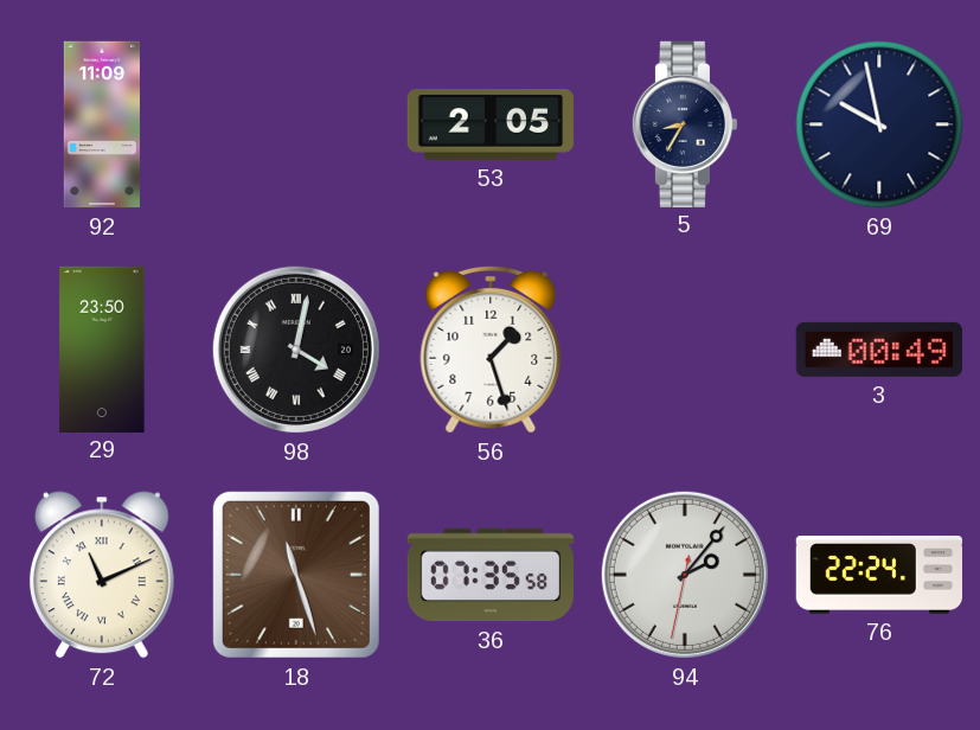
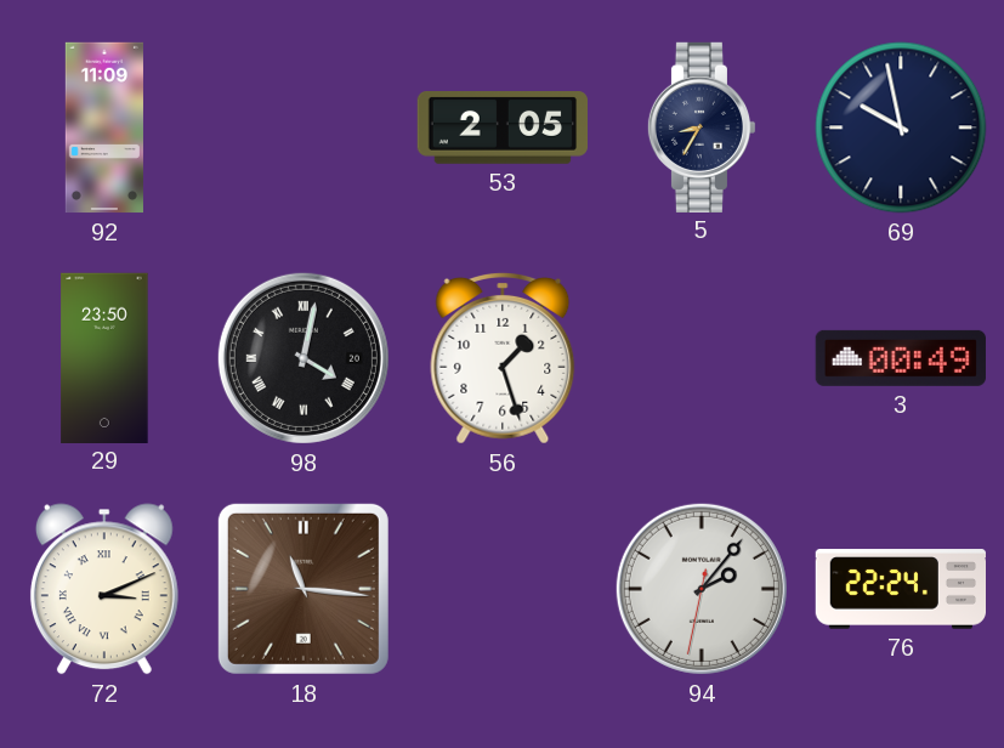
72: 11:11 -> 3:11 (104, 589)
18: 11:27 -> 11:16 (304, 589)
36: 07:35 -> none (489, 575)
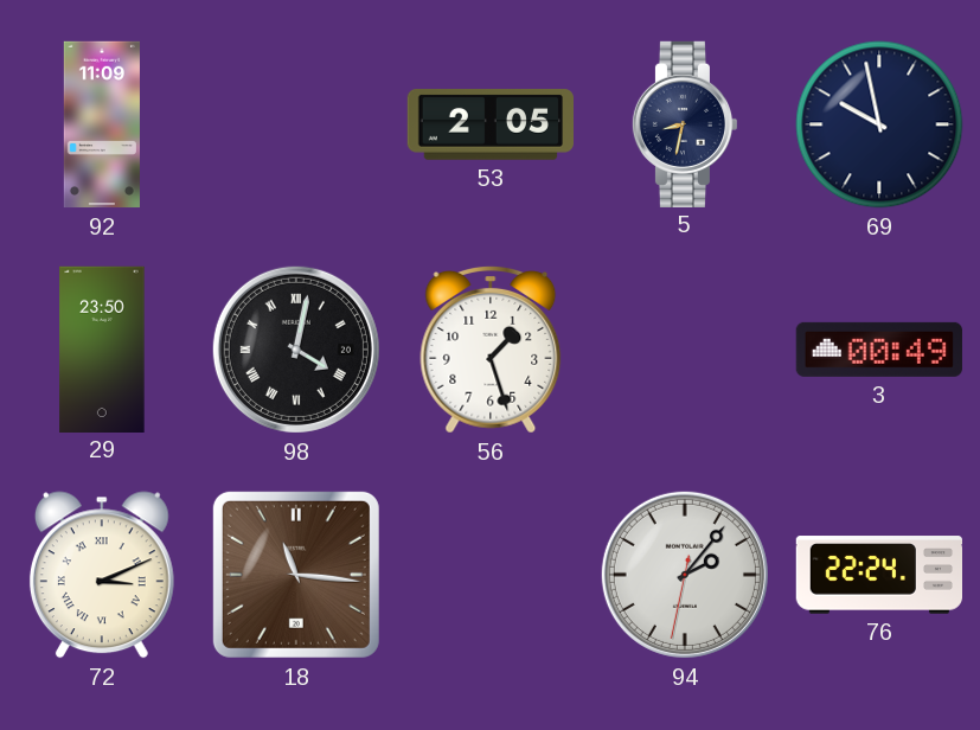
5: 8:35 -> 8:32 (685, 123)
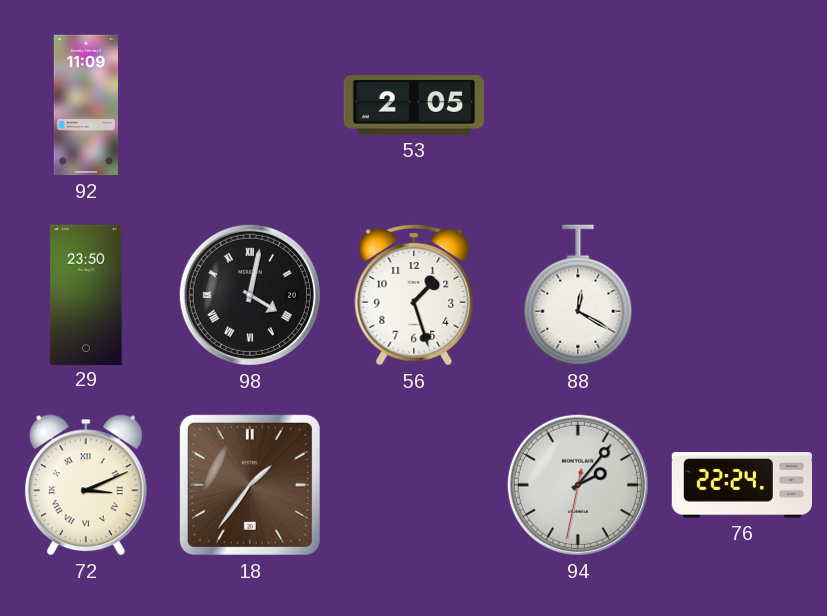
5: 8:32 -> none (685, 123)
69: 9:58 -> none (879, 124)
88: none -> 12:20 (578, 295)
3: 00:49 -> none (879, 350)
18: 11:16 -> 1:36 (250, 485)
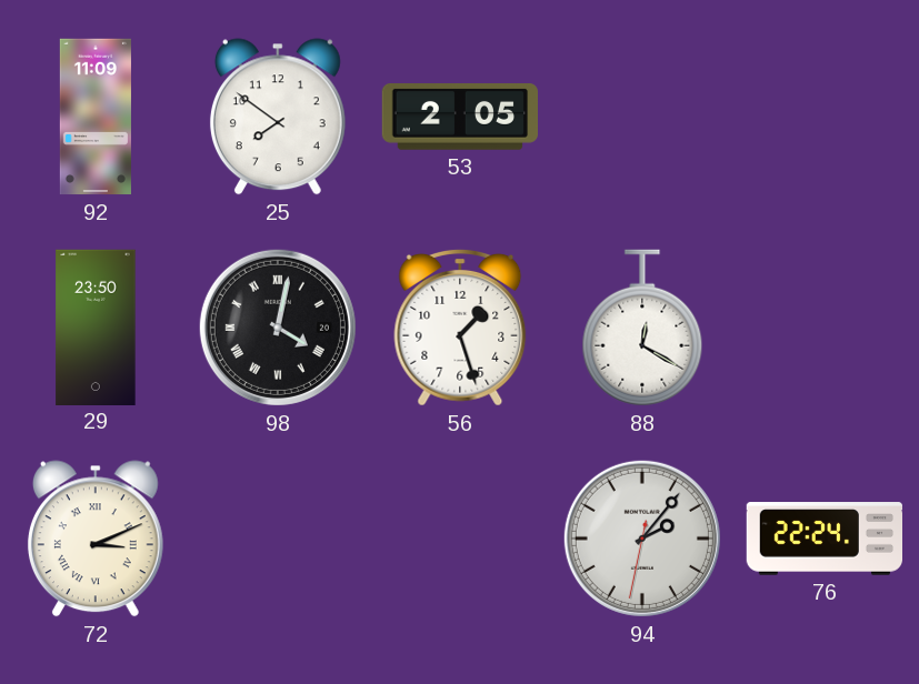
25: none -> 7:51 (278, 117)
18: 1:36 -> none (250, 485)
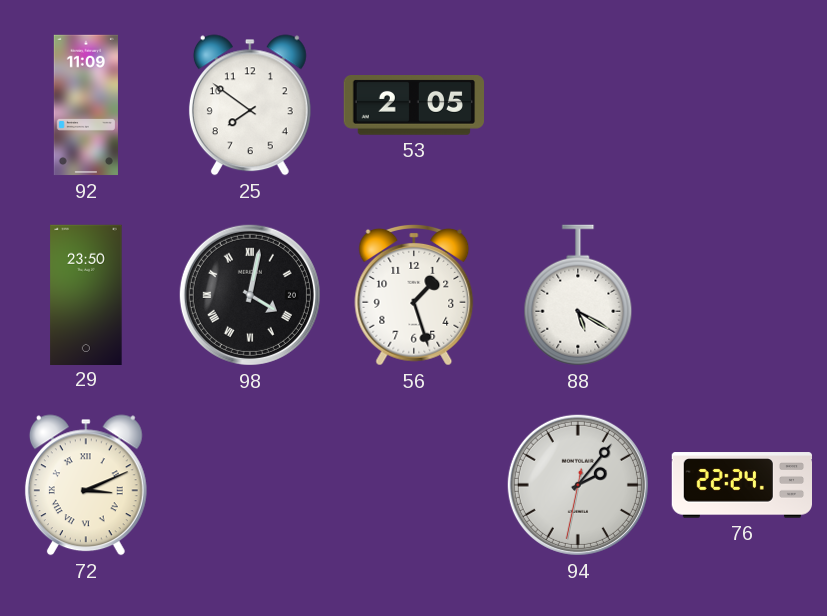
88: 12:20 -> 5:20 (578, 295)
